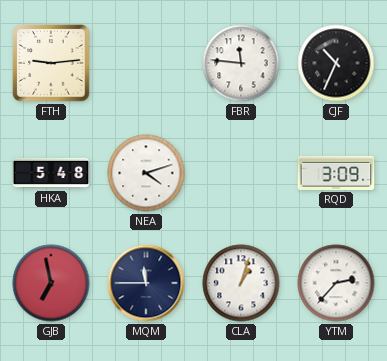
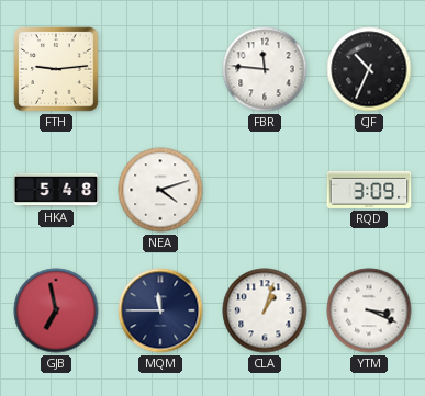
YTM: 2:37 -> 3:19 (369, 310)
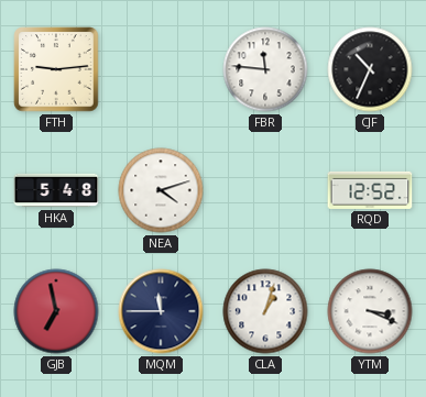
RQD: 3:09 -> 12:52 (370, 190)
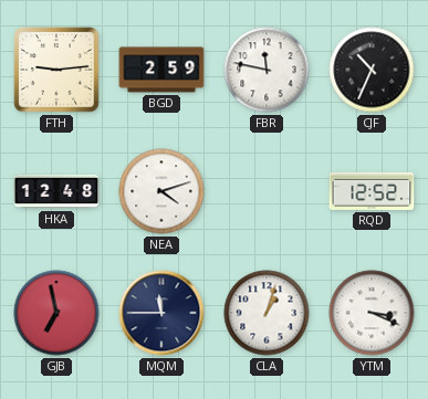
BGD: none -> 2:59 (161, 70)
FBR: 11:46 -> 11:47 (267, 70)
HKA: 5:48 -> 12:48 (56, 191)
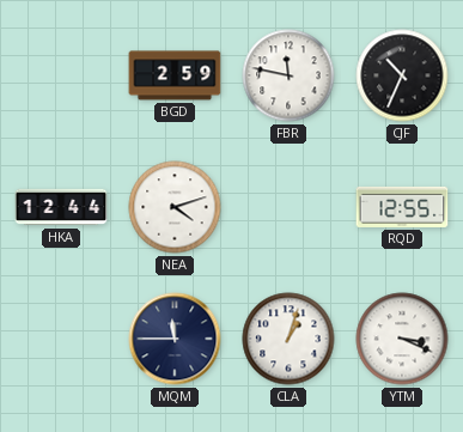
FTH: 9:14 -> none (56, 70)
HKA: 12:48 -> 12:44 (61, 207)
RQD: 12:52 -> 12:55 (402, 207)
GJB: 6:58 -> none (56, 313)
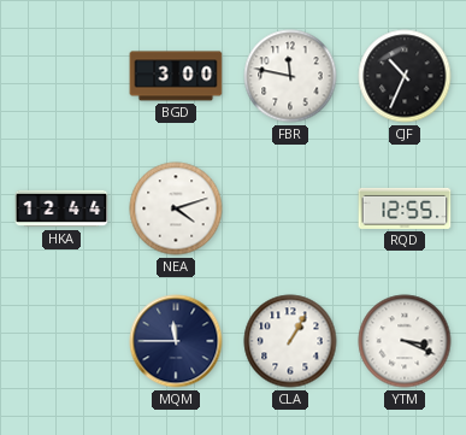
BGD: 2:59 -> 3:00 (176, 76)
CLA: 1:03 -> 1:05 (290, 341)
